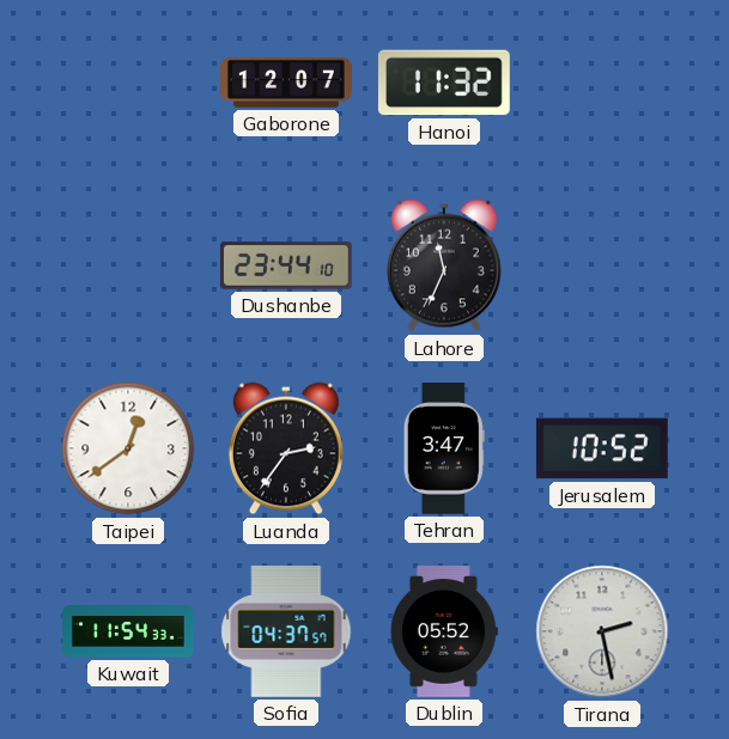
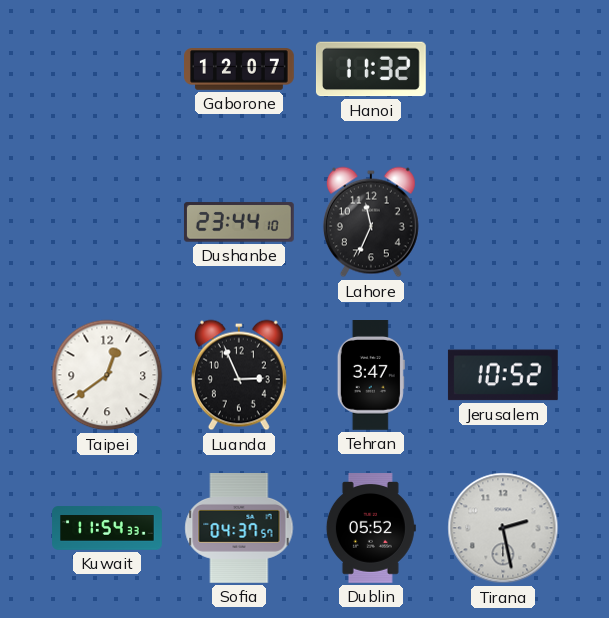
Luanda: 2:36 -> 2:56 (239, 375)
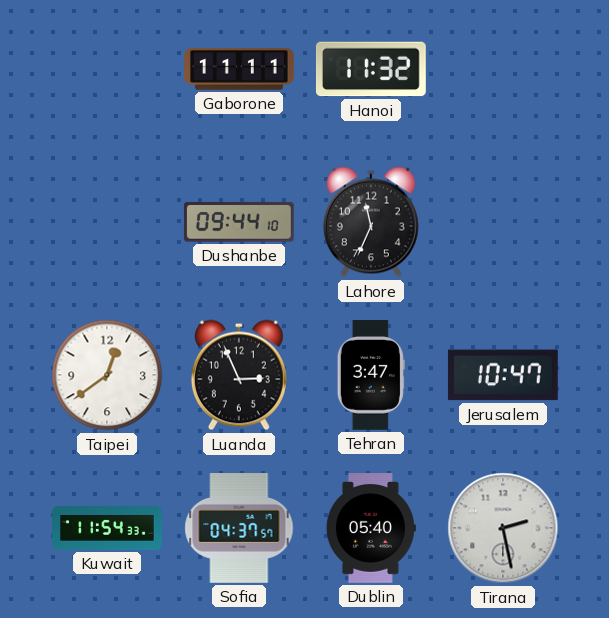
Gaborone: 12:07 -> 11:11 (240, 69)
Dushanbe: 23:44 -> 09:44 (239, 222)
Jerusalem: 10:52 -> 10:47 (503, 375)
Dublin: 05:52 -> 05:40 (371, 529)
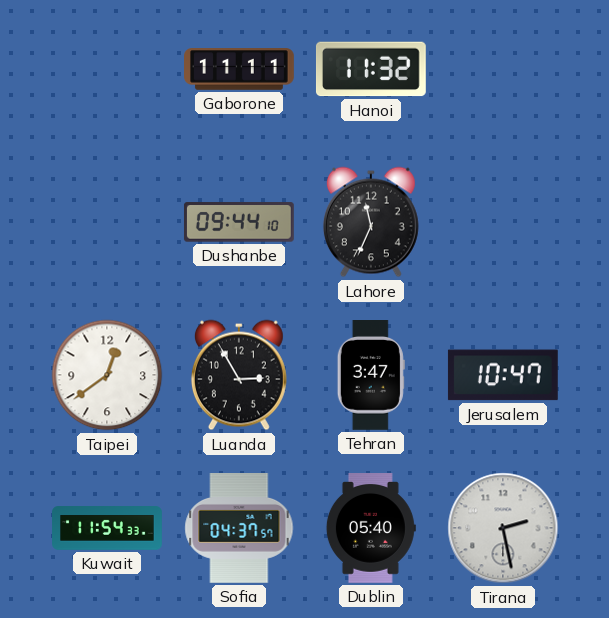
Luanda: 2:56 -> 2:55 (239, 375)
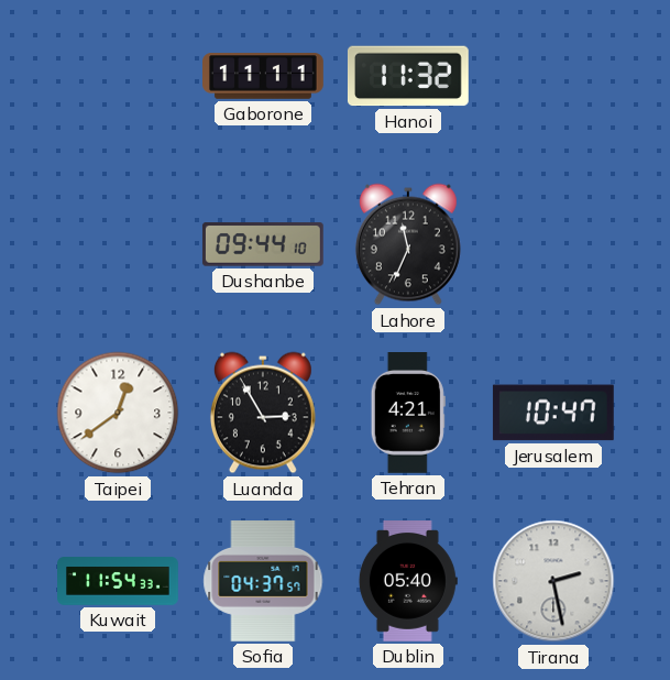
Tehran: 3:47 -> 4:21 (408, 414)
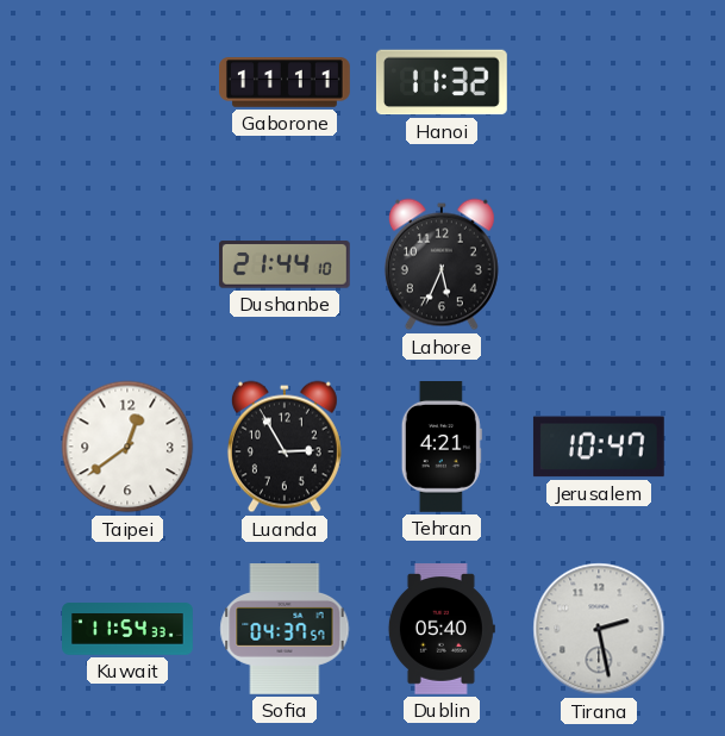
Dushanbe: 09:44 -> 21:44 (285, 264)
Lahore: 11:34 -> 5:34 (442, 264)
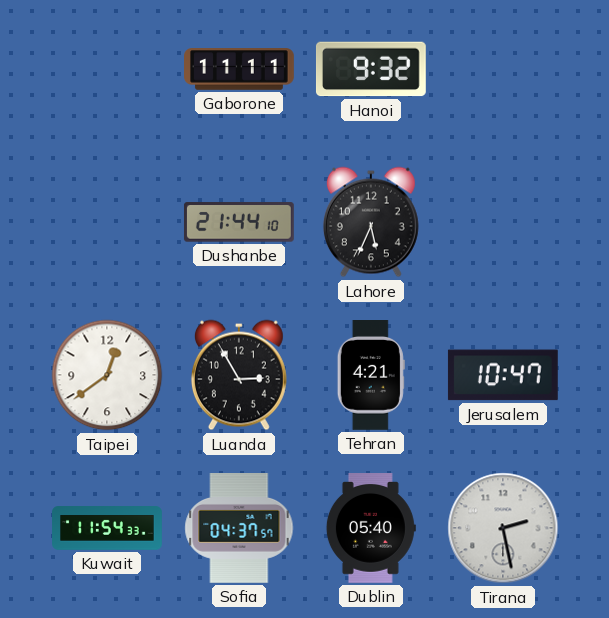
Hanoi: 11:32 -> 9:32 (371, 69)
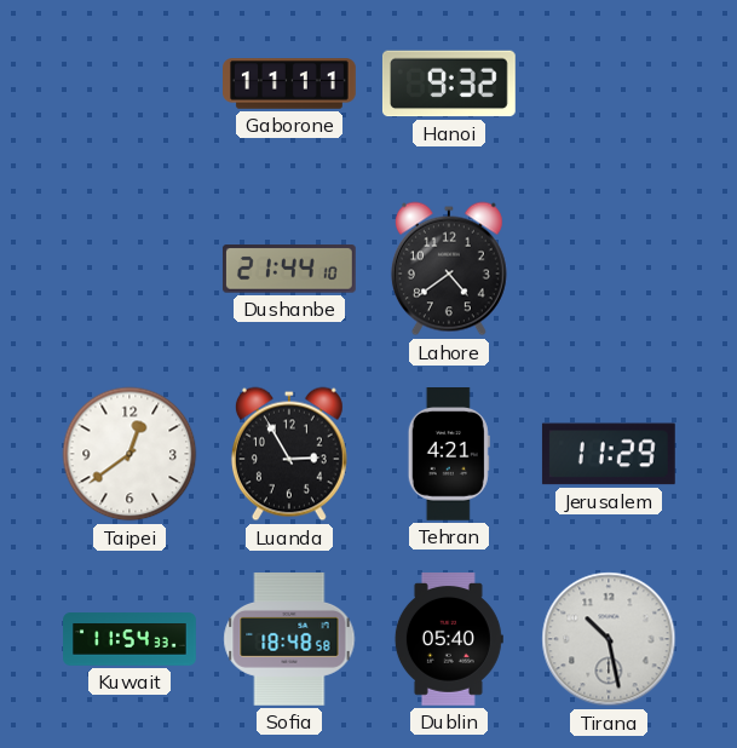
Lahore: 5:34 -> 4:39 (449, 269)
Jerusalem: 10:47 -> 11:29 (609, 454)
Sofia: 04:37 -> 18:48 (289, 640)
Tirana: 2:28 -> 10:28 (609, 639)
